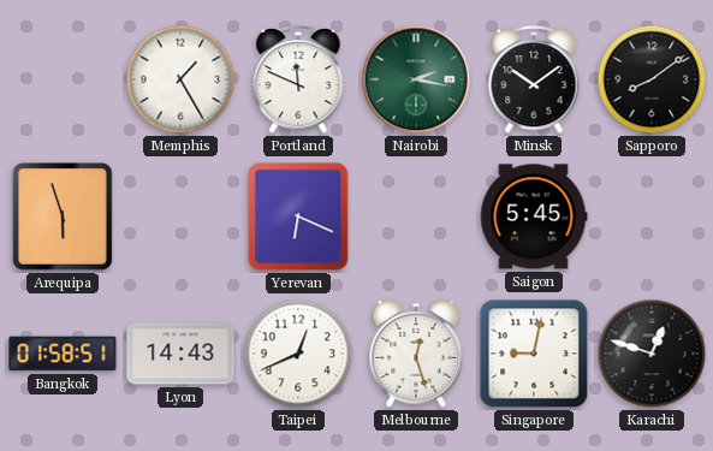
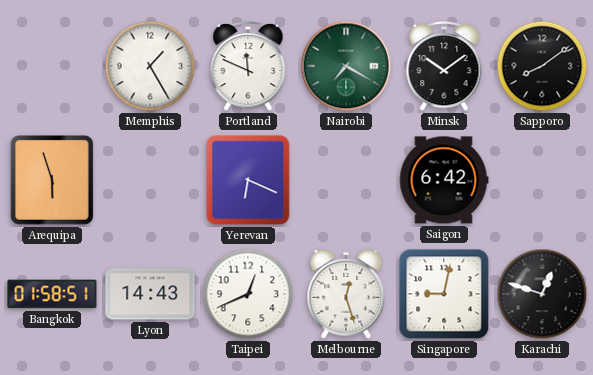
Nairobi: 2:17 -> 7:20 (346, 66)
Saigon: 5:45 -> 6:42 (444, 180)
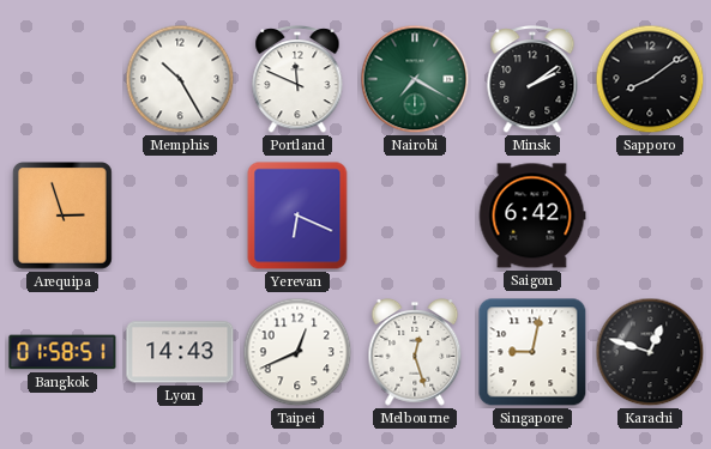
Memphis: 1:25 -> 10:25 (180, 79)
Minsk: 10:09 -> 2:09 (532, 80)
Arequipa: 5:57 -> 2:57 (62, 217)
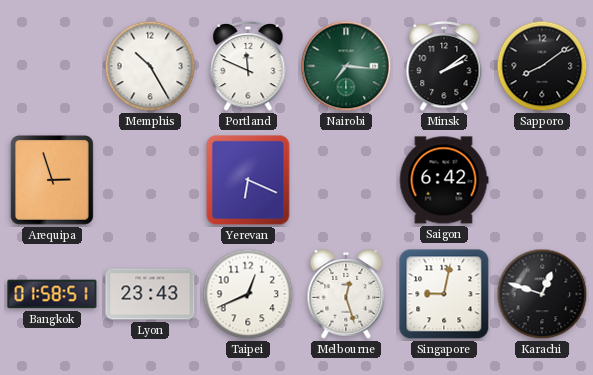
Nairobi: 7:20 -> 7:16 (346, 66)
Lyon: 14:43 -> 23:43 (150, 294)
